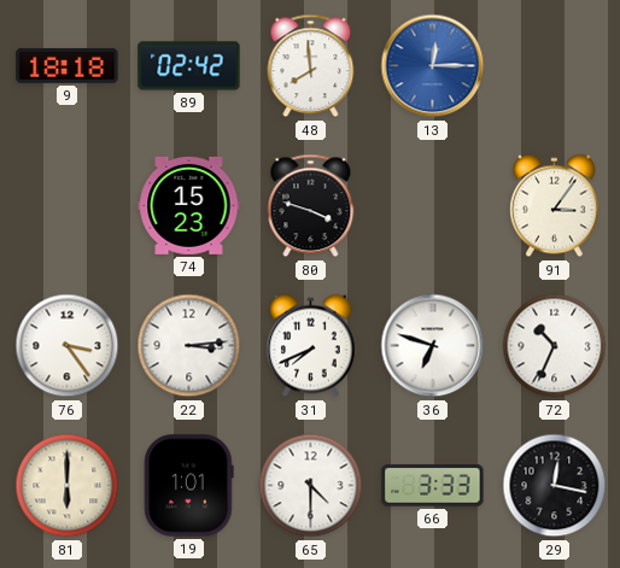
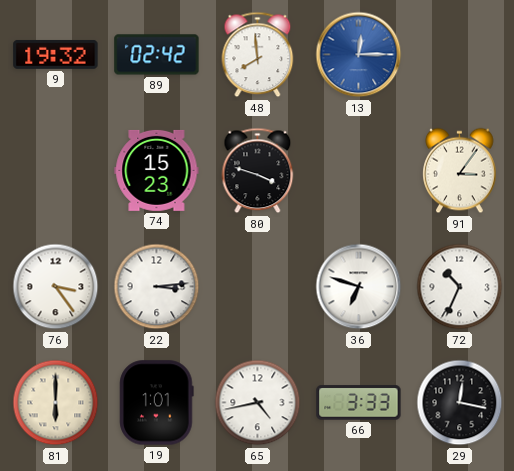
9: 18:18 -> 19:32 (56, 54)
31: 7:41 -> none (311, 346)
65: 4:30 -> 4:43 (258, 403)
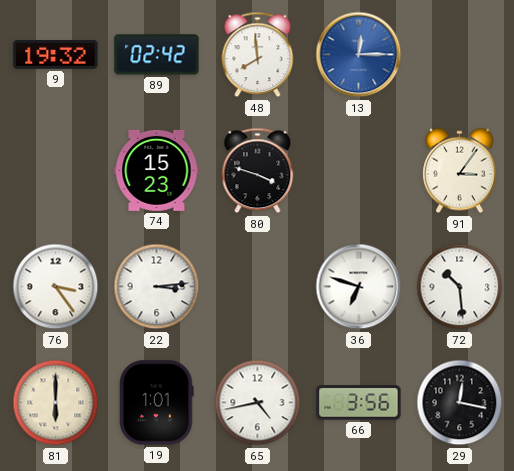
72: 10:34 -> 10:29 (460, 287)
66: 3:33 -> 3:56 (359, 403)
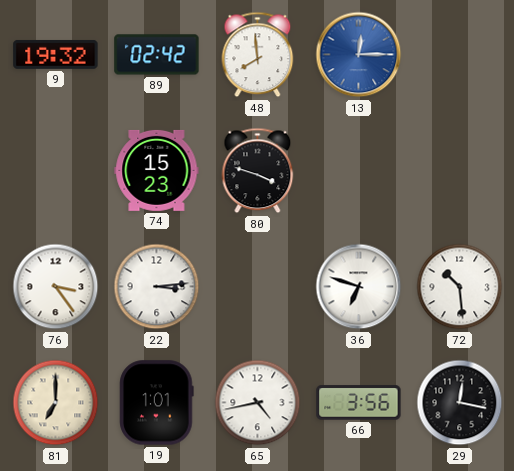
91: 3:06 -> none (460, 171)
81: 6:00 -> 7:00 (56, 403)
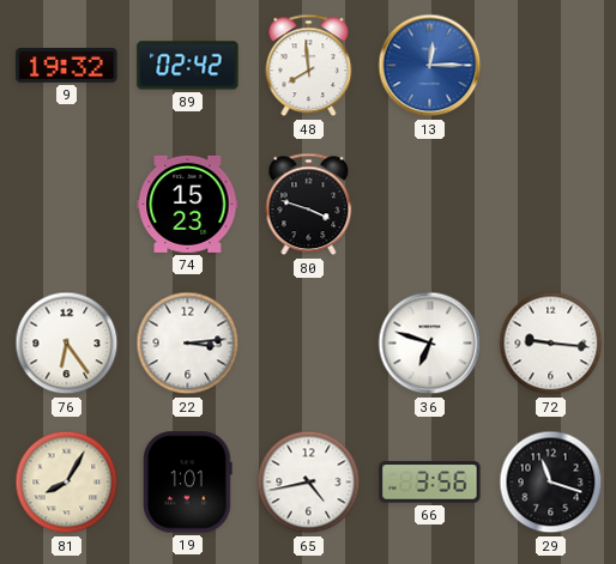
76: 3:24 -> 6:24 (67, 344)
72: 10:29 -> 9:16 (551, 344)
81: 7:00 -> 8:05 (67, 483)
29: 12:17 -> 11:18 (551, 483)
